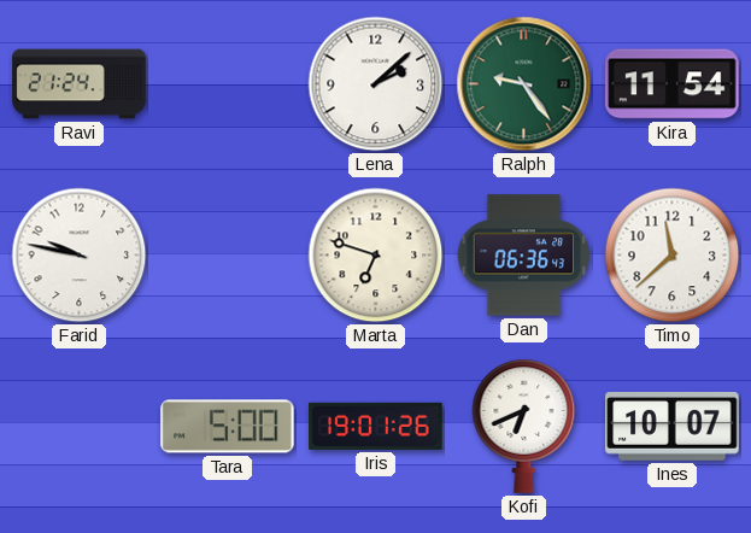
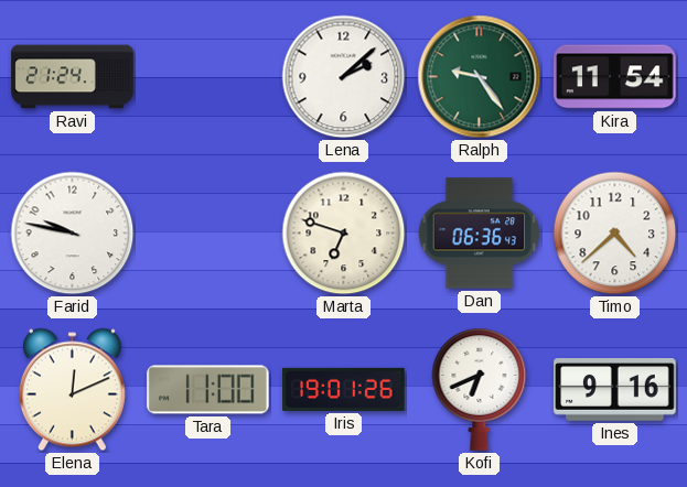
Timo: 11:38 -> 4:38 (615, 234)
Elena: none -> 12:11 (72, 390)
Tara: 5:00 -> 11:00 (208, 390)
Ines: 10:07 -> 9:16 (615, 390)
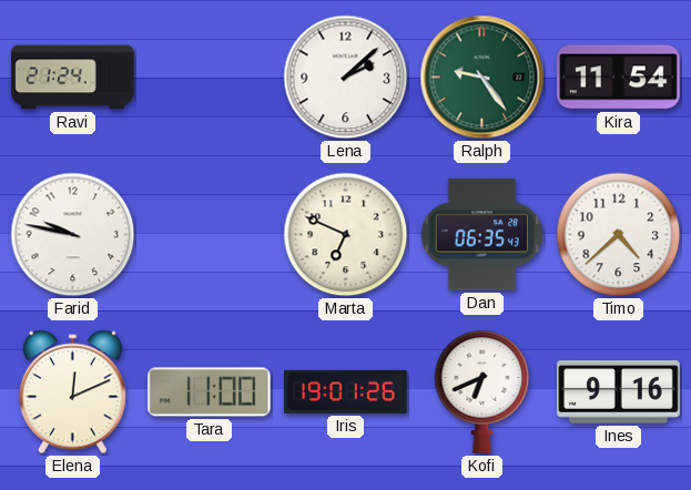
Marta: 6:48 -> 6:49 (346, 235)
Dan: 06:36 -> 06:35 (482, 235)
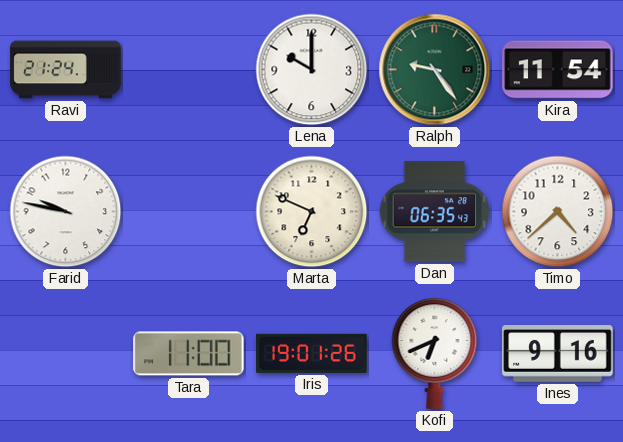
Lena: 2:08 -> 10:00 (312, 70)
Elena: 12:11 -> none (72, 392)
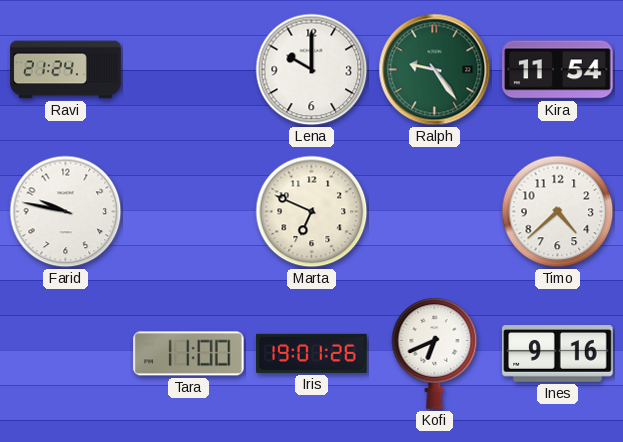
Dan: 06:35 -> none (435, 212)
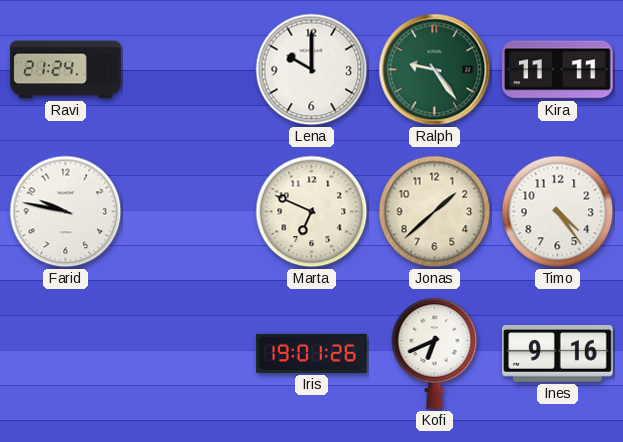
Kira: 11:54 -> 11:11 (558, 70)
Jonas: none -> 1:38 (435, 212)
Timo: 4:38 -> 4:24 (558, 212)
Tara: 11:00 -> none (189, 354)
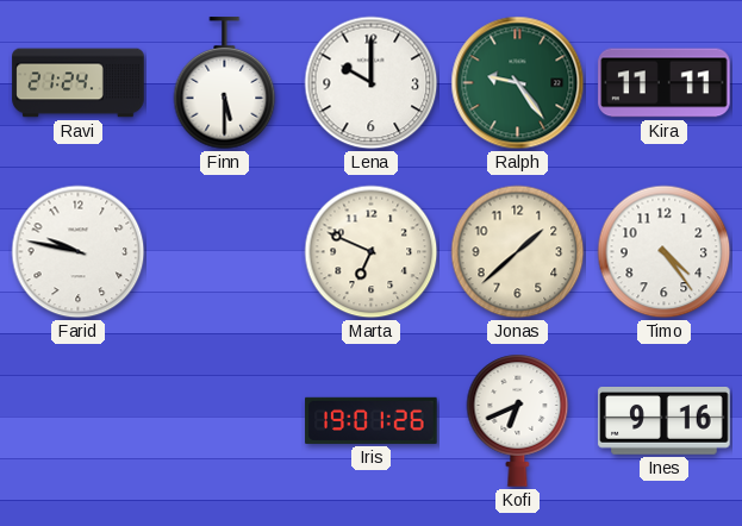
Finn: none -> 5:30 (225, 83)
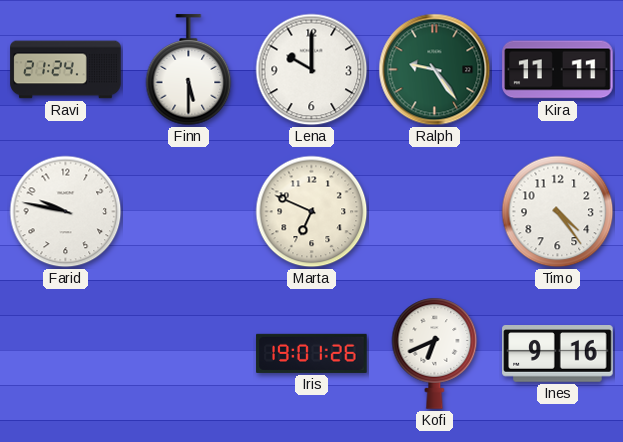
Jonas: 1:38 -> none (518, 252)
